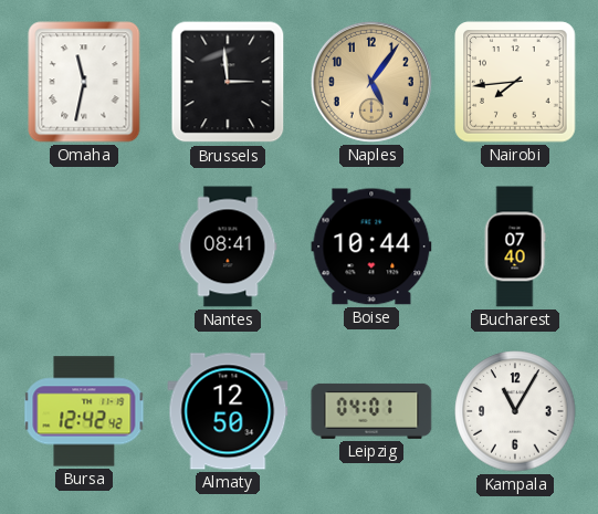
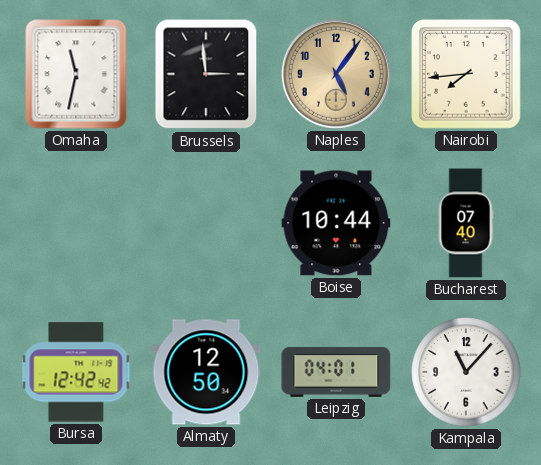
Nantes: 08:41 -> none (228, 246)
Kampala: 11:05 -> 11:07 (466, 372)
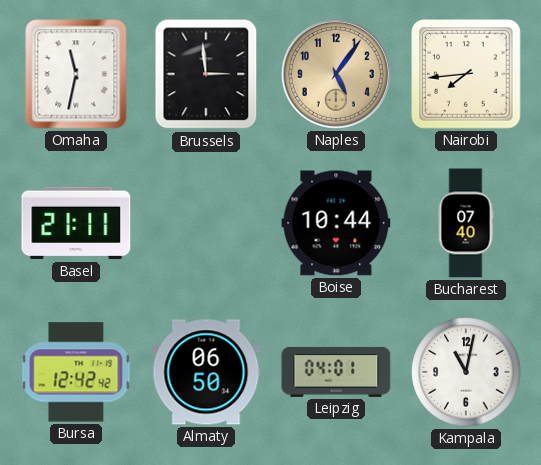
Basel: none -> 21:11 (76, 223)
Almaty: 12:50 -> 06:50 (206, 372)
Kampala: 11:07 -> 11:02 (466, 372)
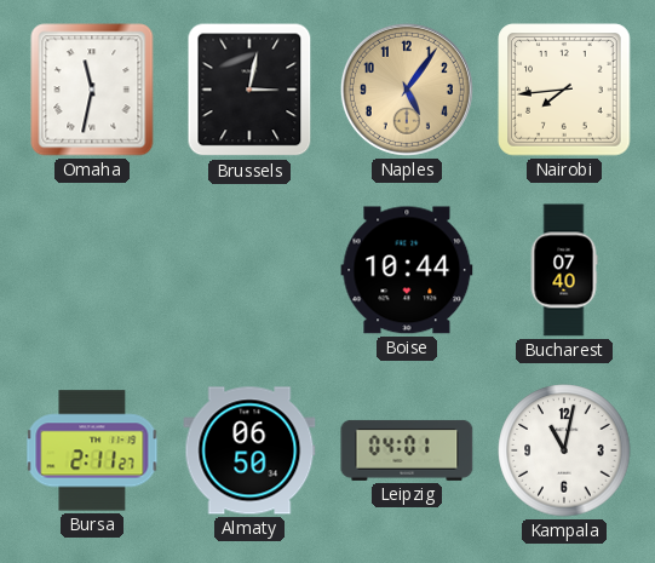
Brussels: 2:59 -> 3:02 (249, 90)
Basel: 21:11 -> none (76, 223)
Bursa: 12:42 -> 2:11 (92, 450)
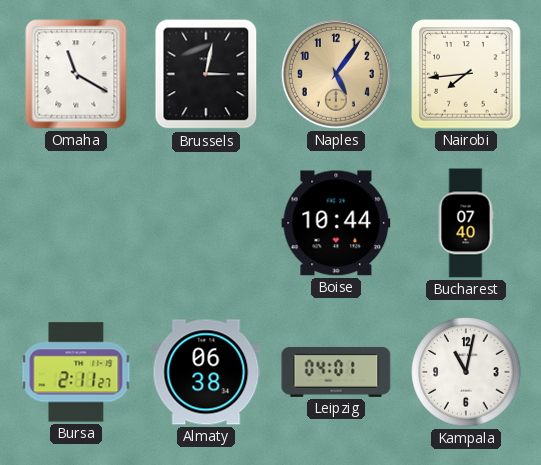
Omaha: 11:32 -> 11:20 (76, 74)
Almaty: 06:50 -> 06:38 (206, 372)
